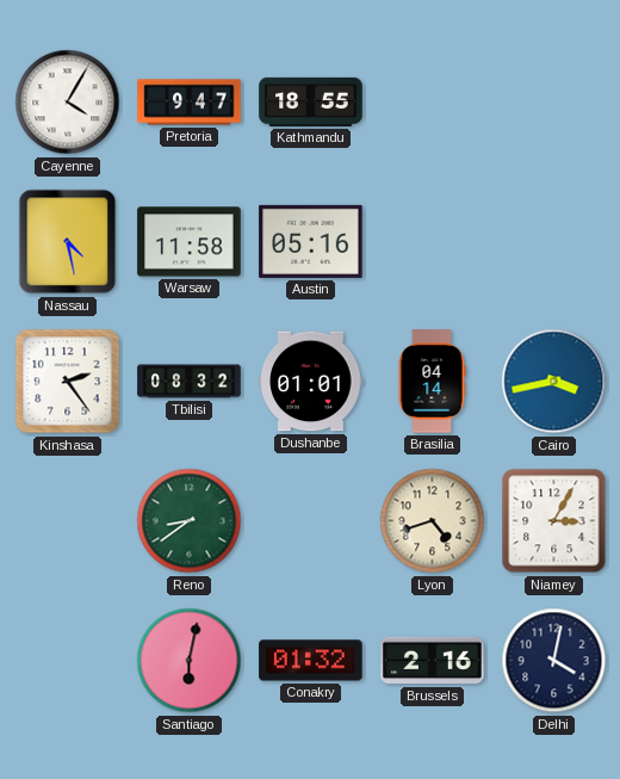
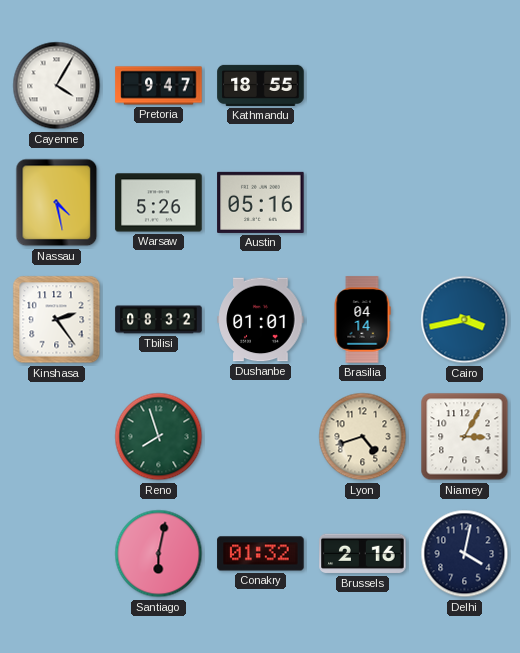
Warsaw: 11:58 -> 5:26 (159, 203)
Reno: 8:39 -> 7:57 (159, 437)
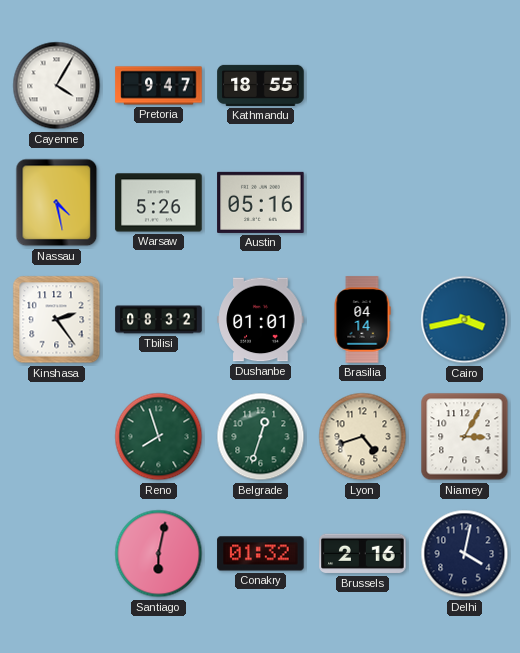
Belgrade: none -> 12:33 (261, 437)
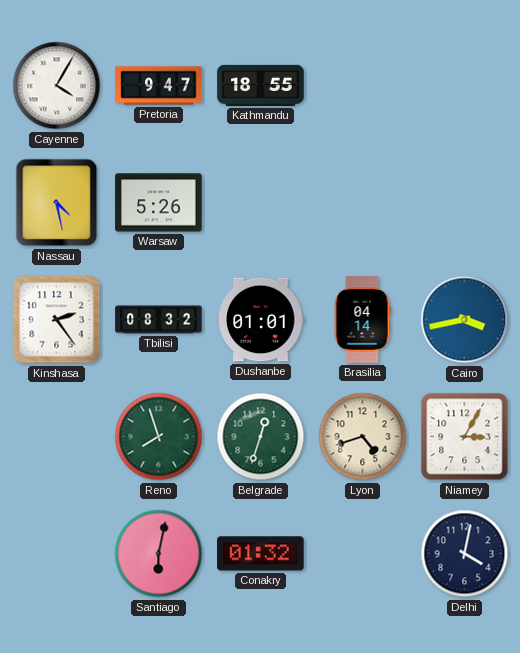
Austin: 05:16 -> none (261, 202)
Brussels: 2:16 -> none (363, 554)
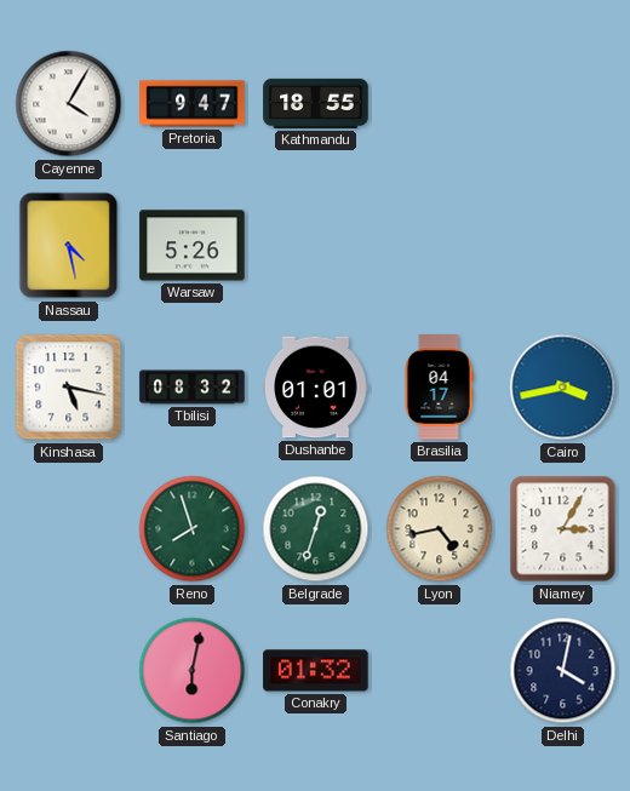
Kinshasa: 2:24 -> 5:17 (69, 388)
Brasilia: 04:14 -> 04:17 (439, 388)
Lyon: 4:42 -> 4:43 (440, 529)
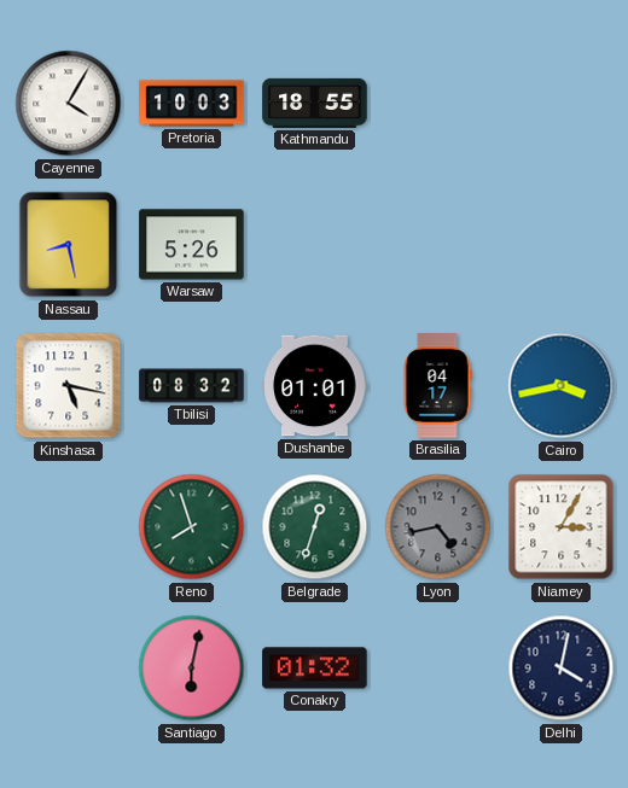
Pretoria: 9:47 -> 10:03 (192, 104)
Nassau: 4:28 -> 8:28 (69, 245)
Lyon dial: cream -> grey (438, 527)
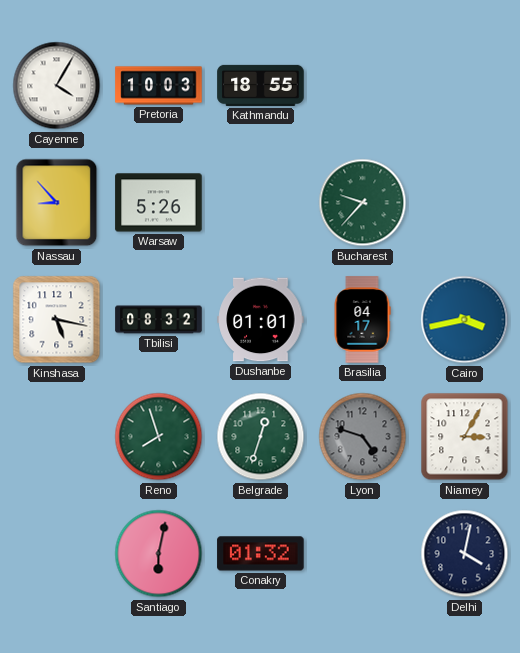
Nassau: 8:28 -> 8:53 (57, 203)
Bucharest: none -> 9:37 (363, 203)
Lyon: 4:43 -> 4:48 (363, 437)
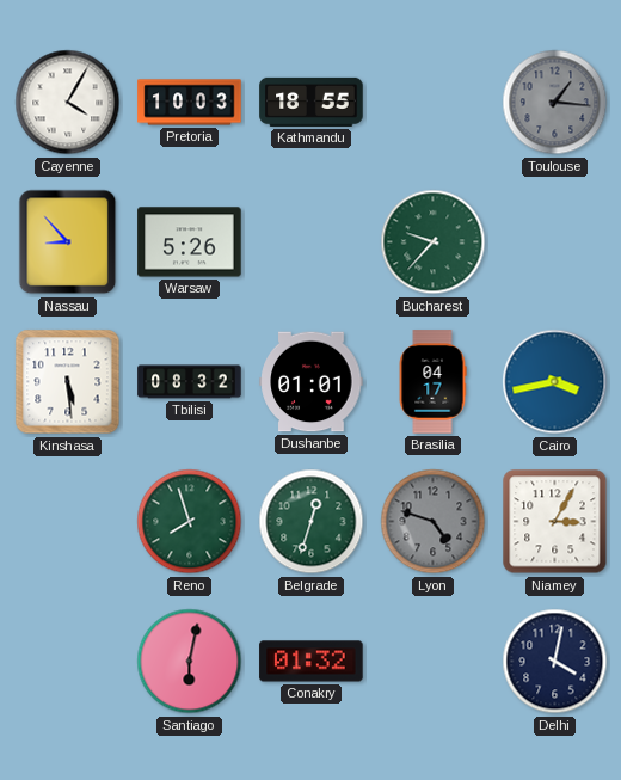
Toulouse: none -> 1:16 (555, 103)
Kinshasa: 5:17 -> 5:29 (68, 382)
